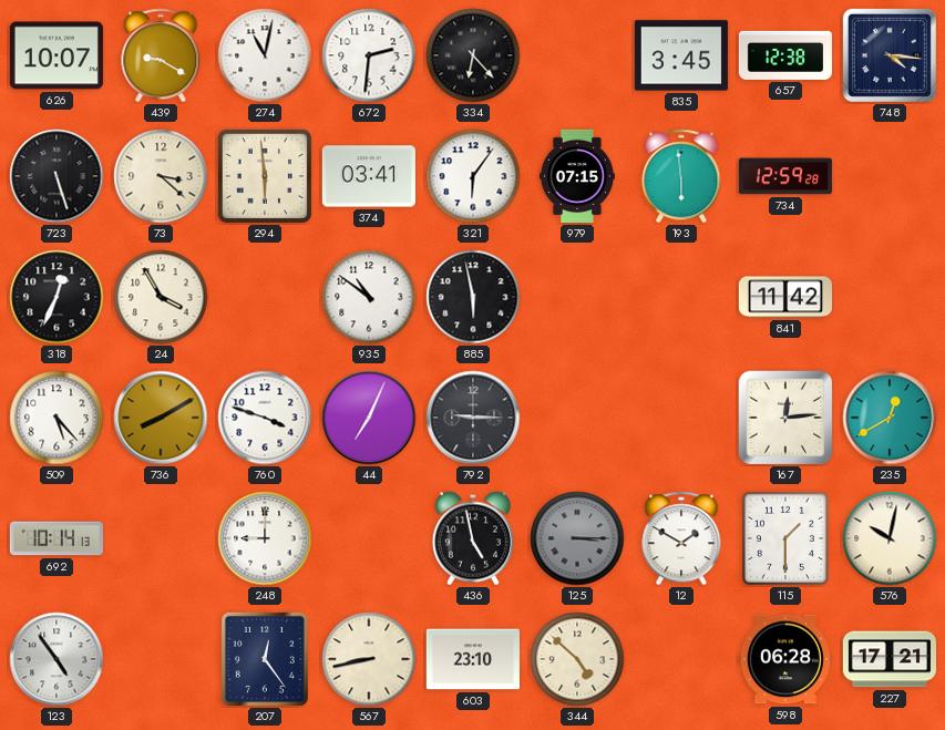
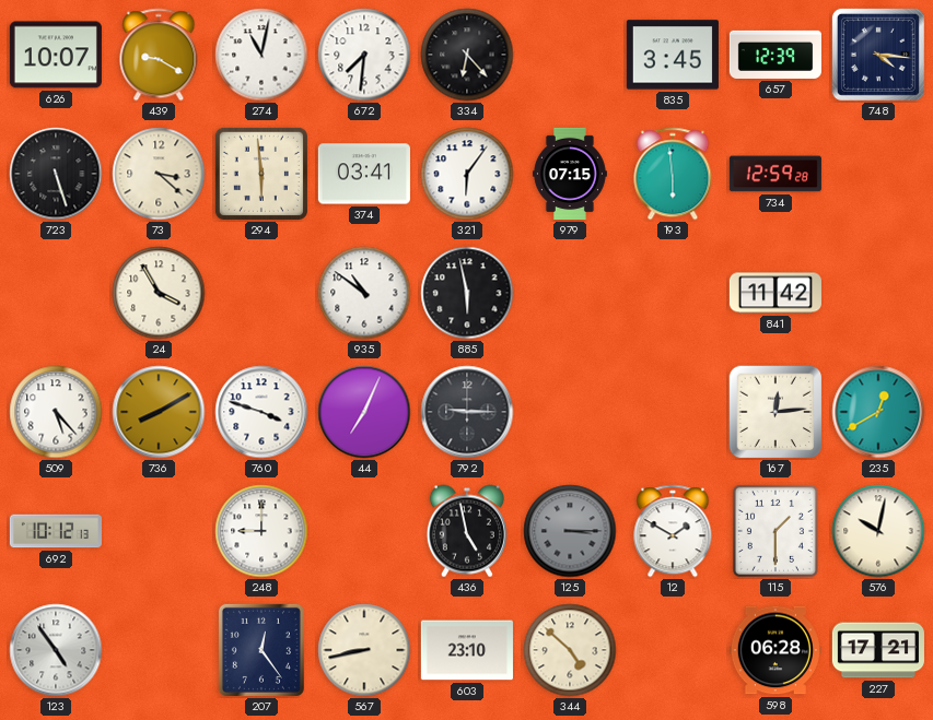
672: 2:31 -> 7:31 (364, 55)
657: 12:38 -> 12:39 (775, 55)
318: 12:34 -> none (57, 297)
692: 10:14 -> 10:12 (56, 531)
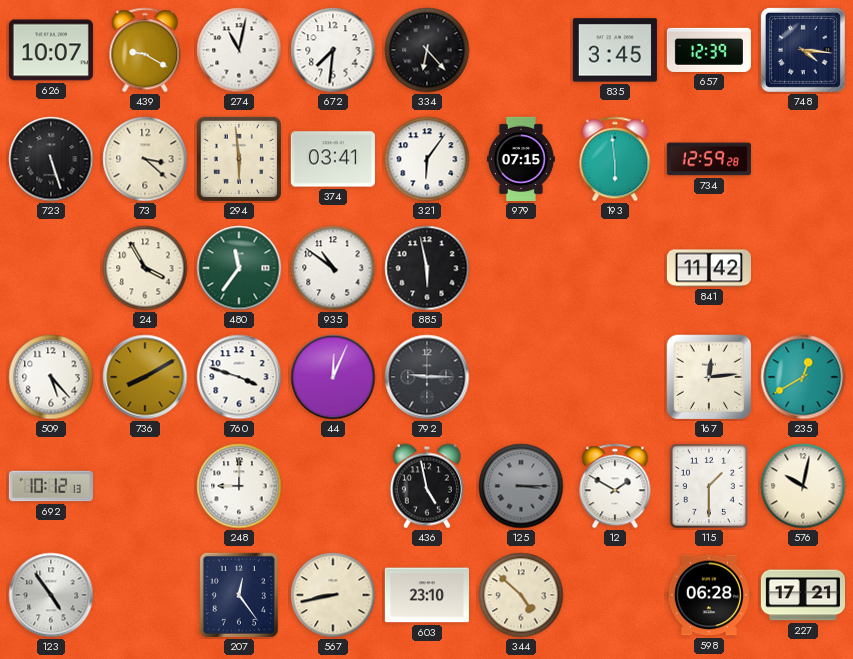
480: none -> 11:36 (239, 268)
44: 7:04 -> 12:04 (333, 377)
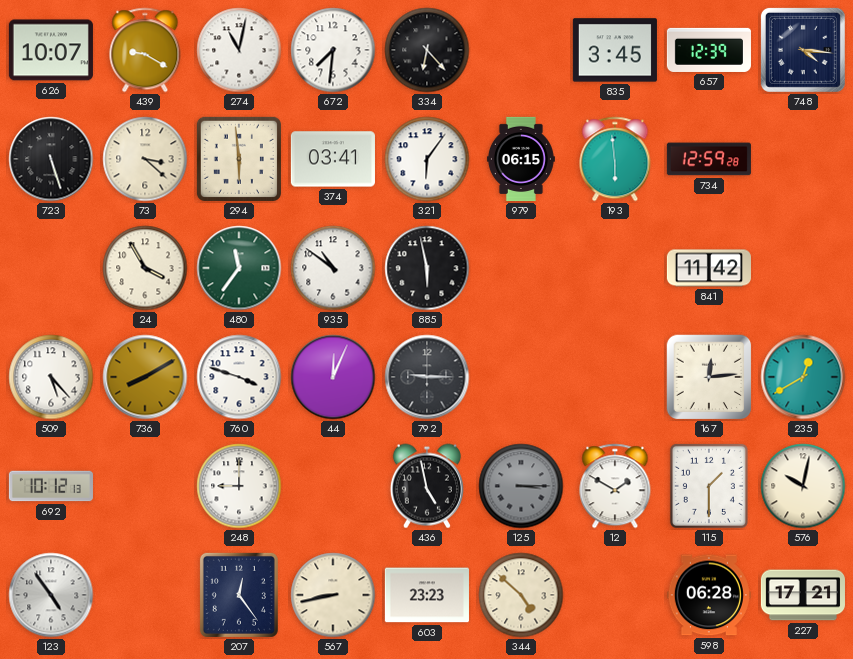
979: 07:15 -> 06:15 (521, 159)
603: 23:10 -> 23:23 (427, 595)
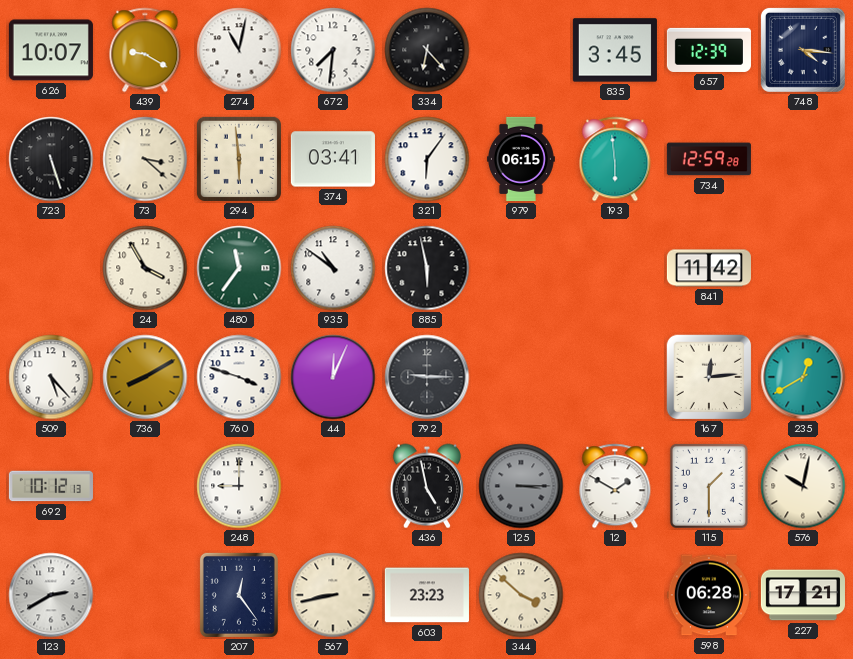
123: 4:54 -> 2:40 (51, 595)
344: 4:52 -> 3:52 (521, 595)
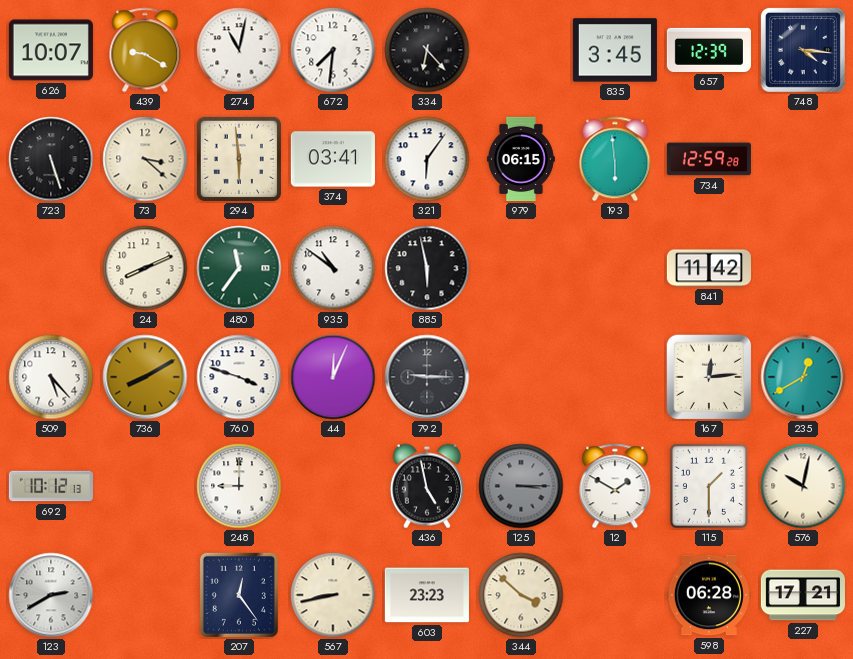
24: 3:55 -> 8:11 (145, 268)
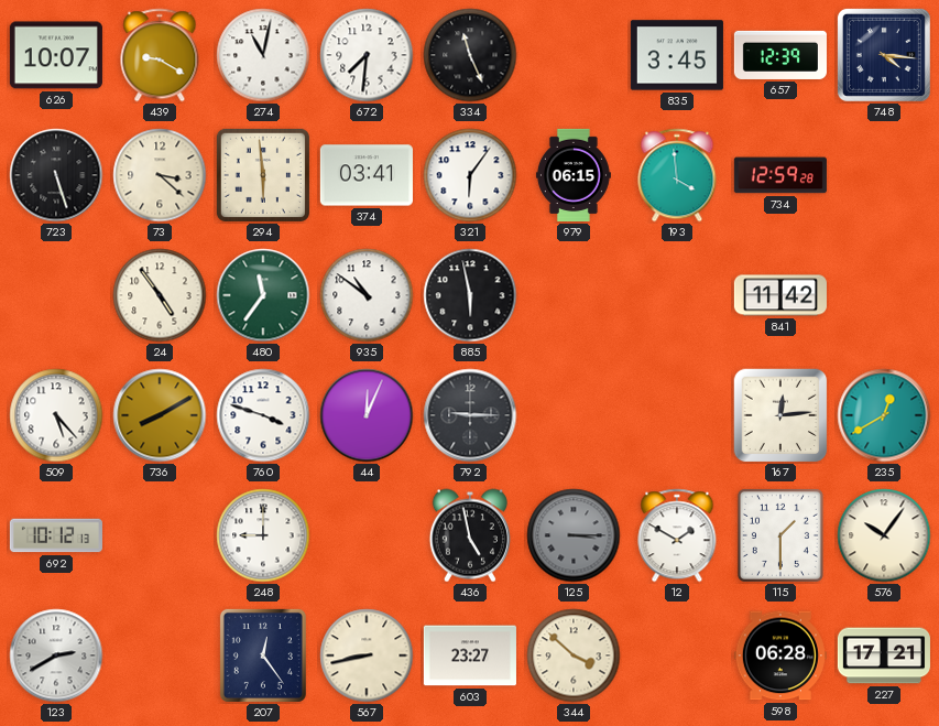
334: 6:23 -> 11:26 (470, 55)
193: 5:59 -> 3:59 (677, 175)
24: 8:11 -> 4:54 (160, 295)
576: 10:02 -> 10:06 (884, 535)
603: 23:23 -> 23:27 (470, 655)
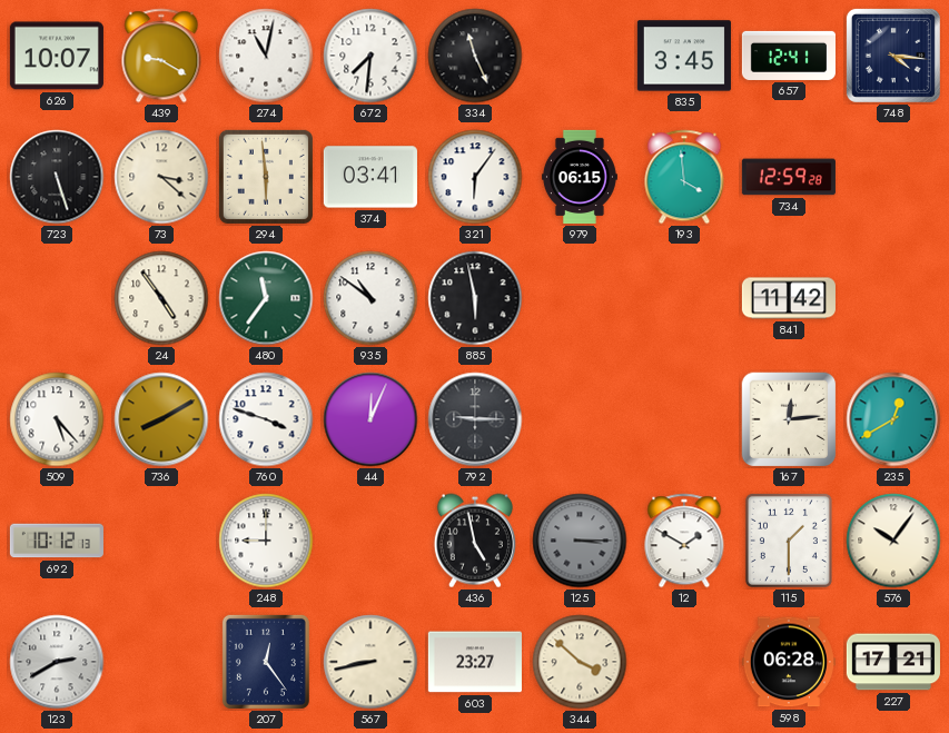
657: 12:39 -> 12:41 (789, 56)
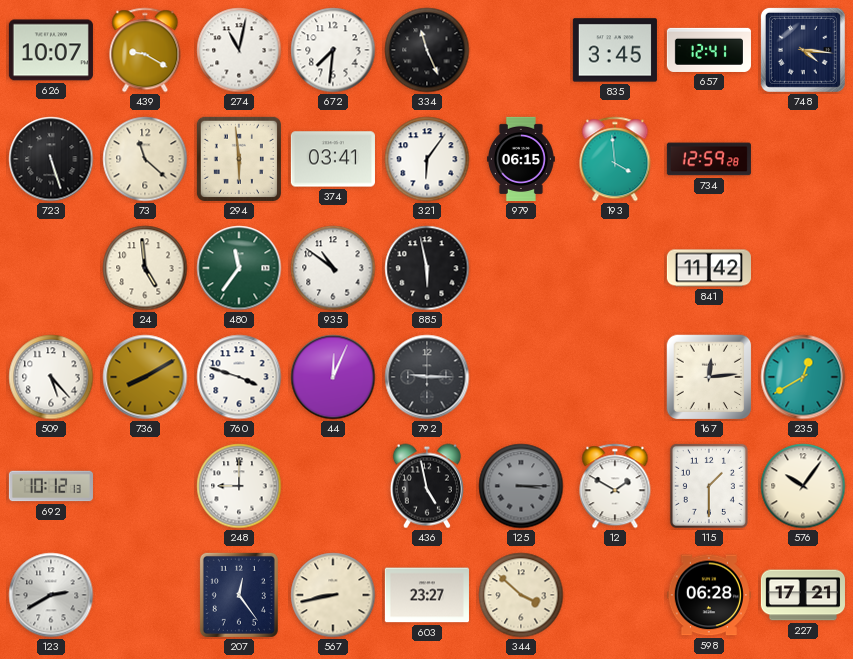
73: 3:22 -> 11:22 (145, 159)
24: 4:54 -> 4:59 (145, 268)
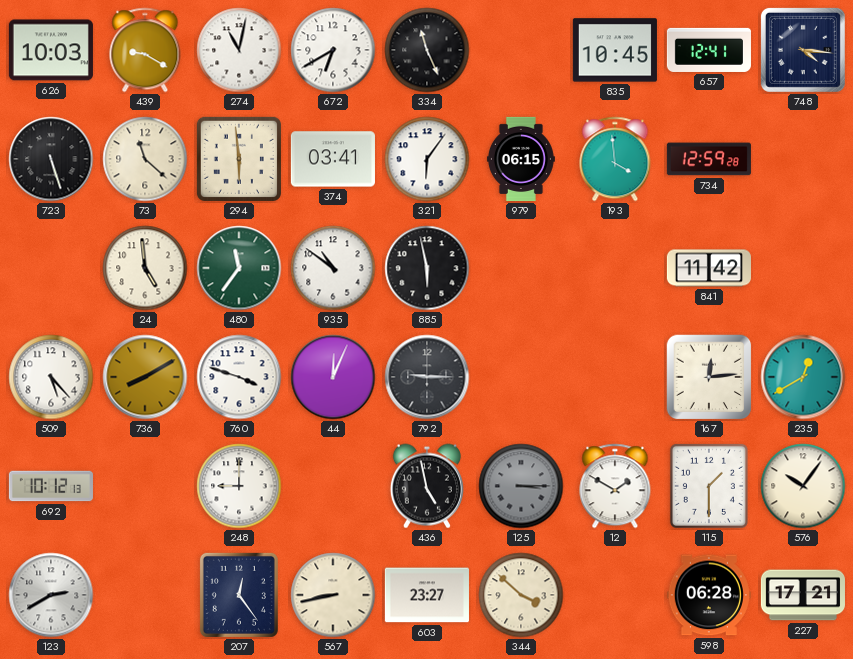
626: 10:07 -> 10:03 (51, 50)
672: 7:31 -> 6:40 (333, 50)
835: 3:45 -> 10:45 (615, 50)
